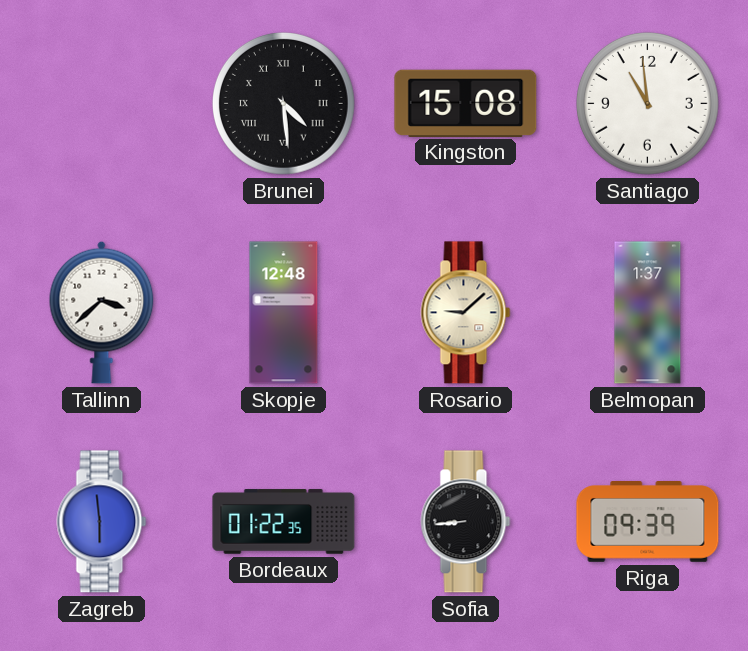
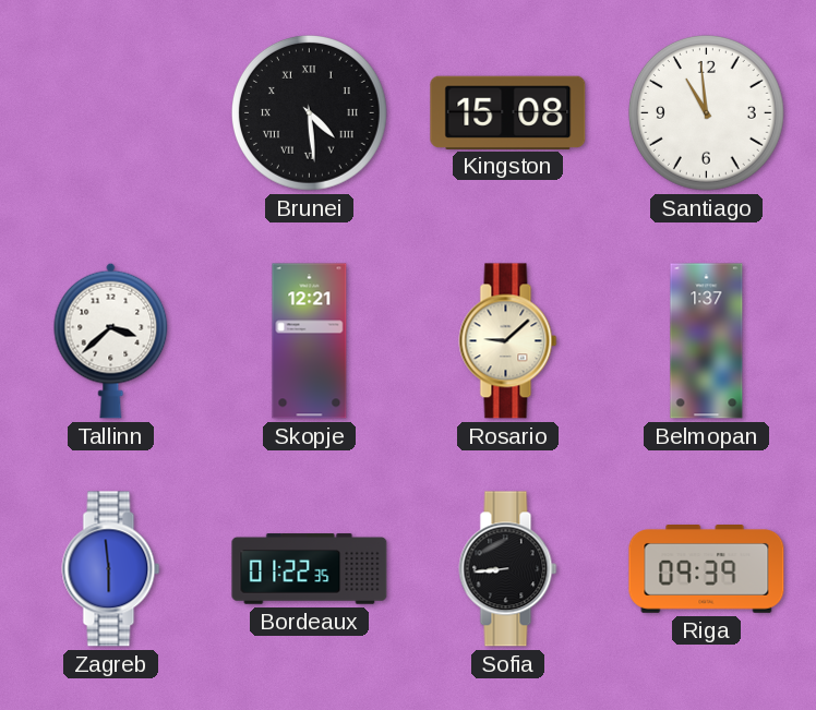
Skopje: 12:48 -> 12:21 (310, 341)
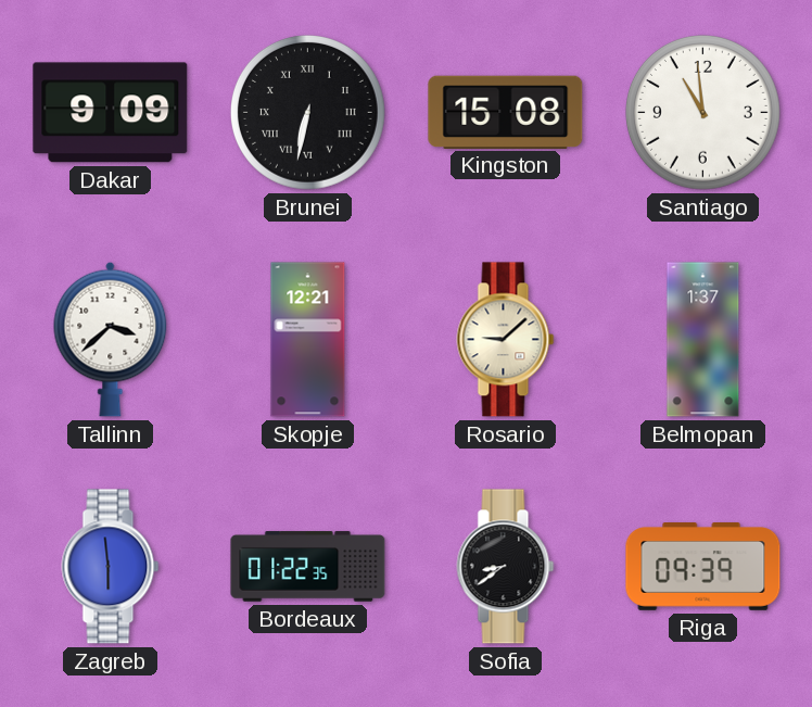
Dakar: none -> 9:09 (111, 113)
Brunei: 4:29 -> 6:32 (307, 112)
Sofia: 8:44 -> 8:39 (506, 567)
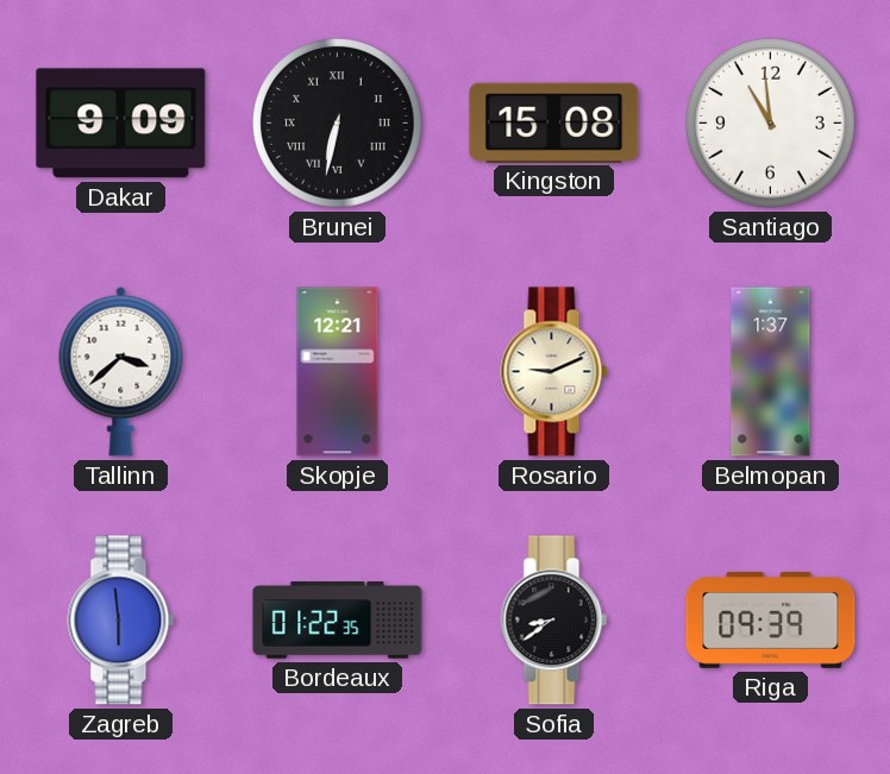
Rosario: 9:08 -> 9:11 (554, 372)
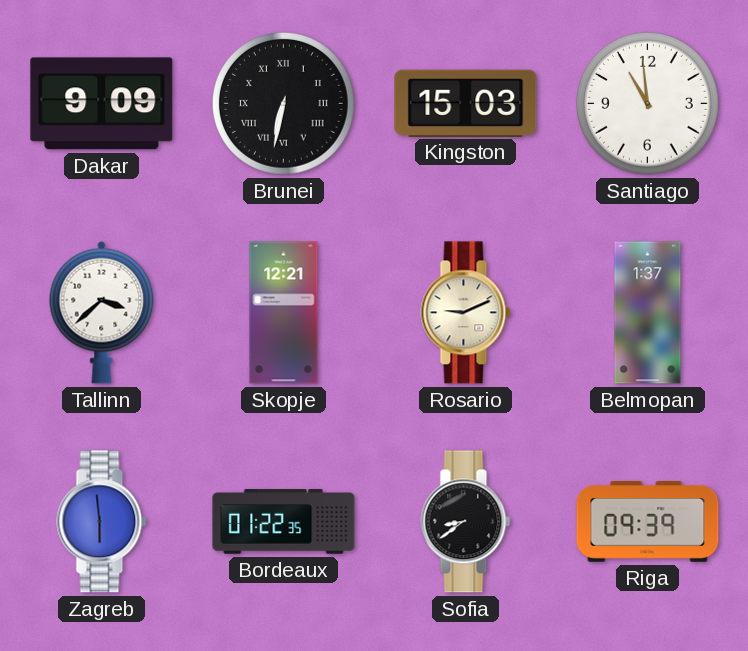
Kingston: 15:08 -> 15:03 (466, 103)
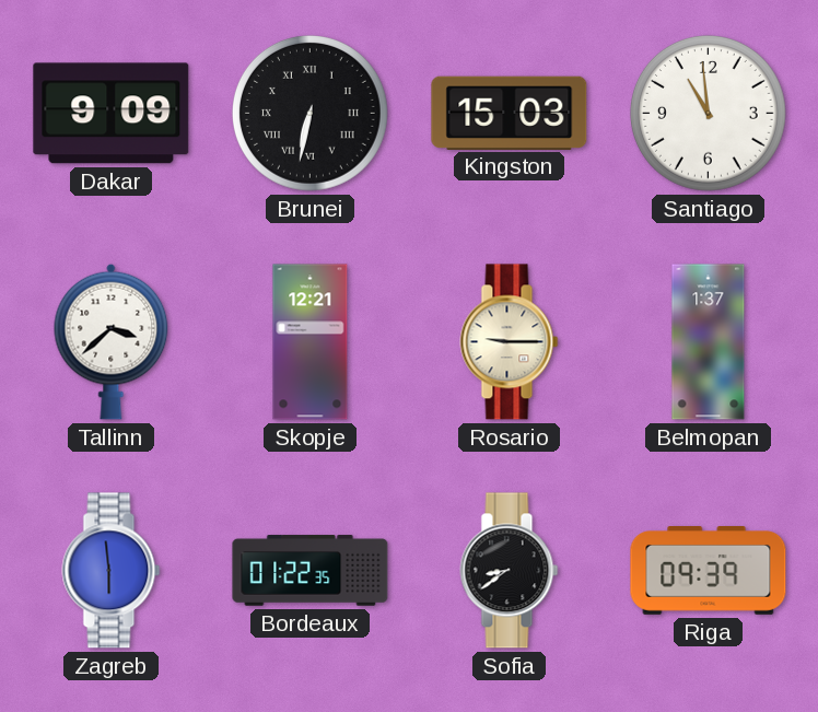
Rosario: 9:11 -> 9:15 (510, 342)
